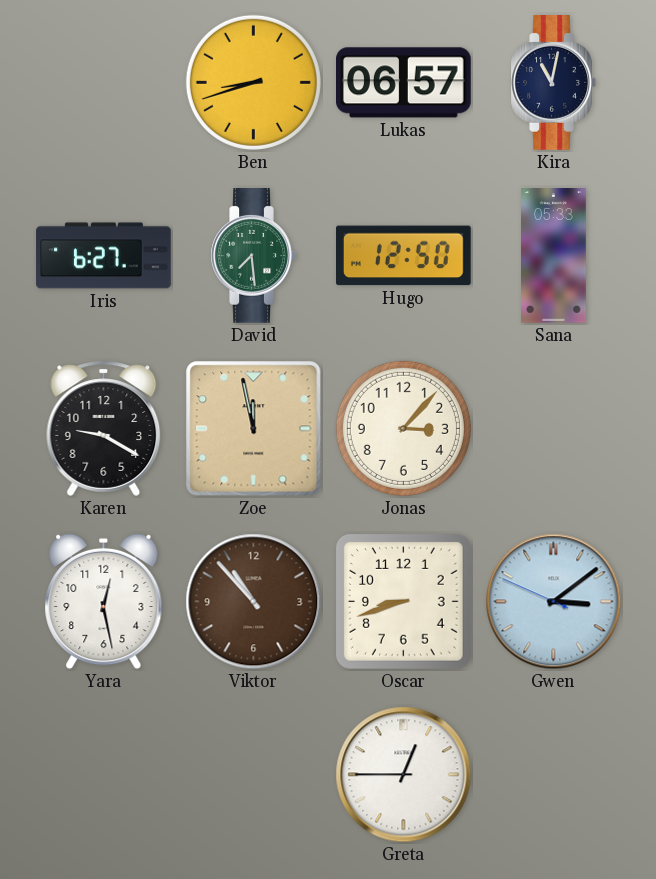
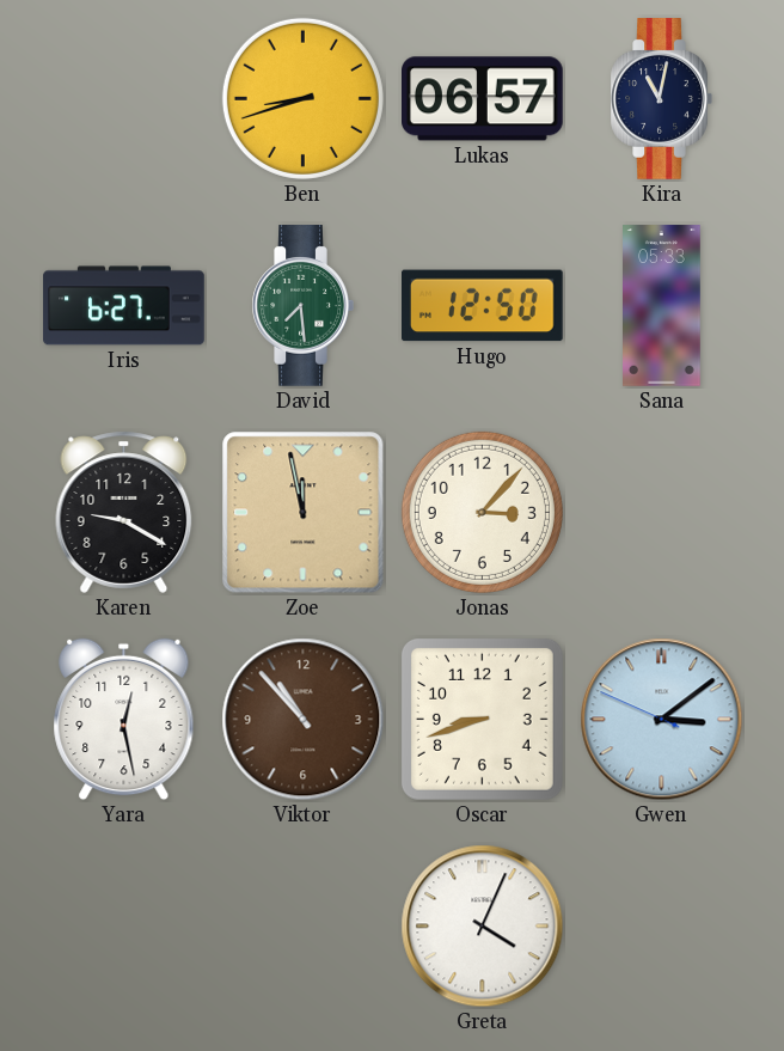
Greta: 12:45 -> 4:04 (483, 927)
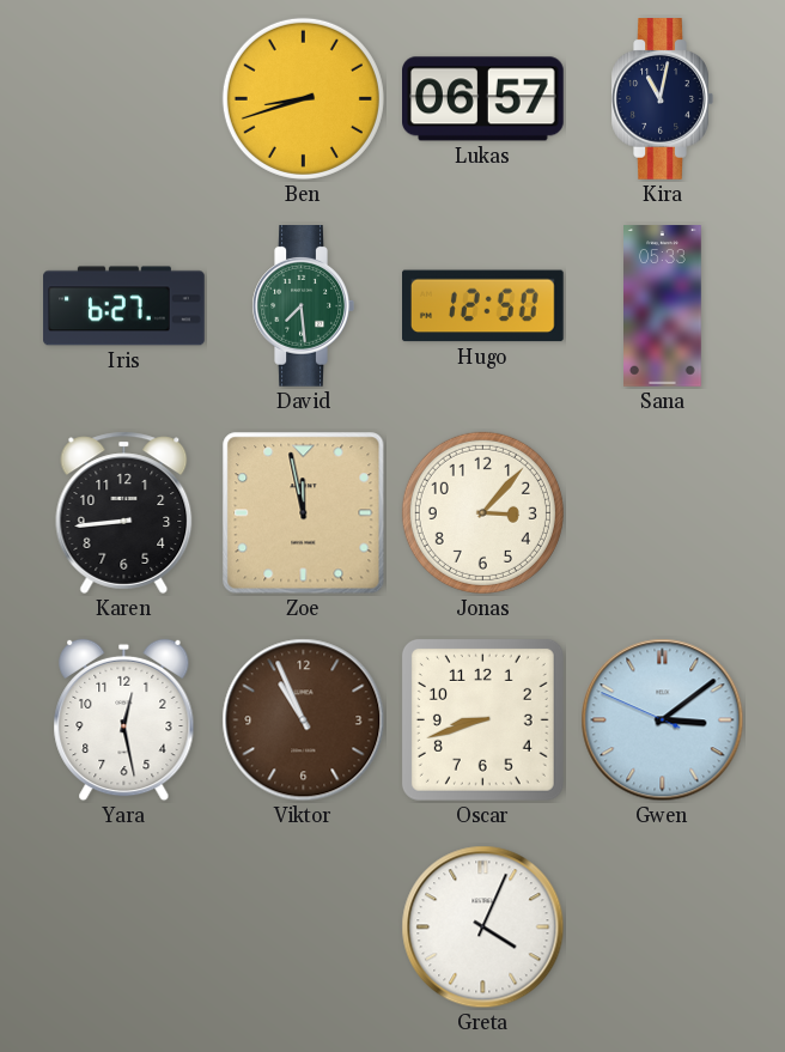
Karen: 9:20 -> 8:44 (124, 512)
Viktor: 10:53 -> 10:56 (304, 720)
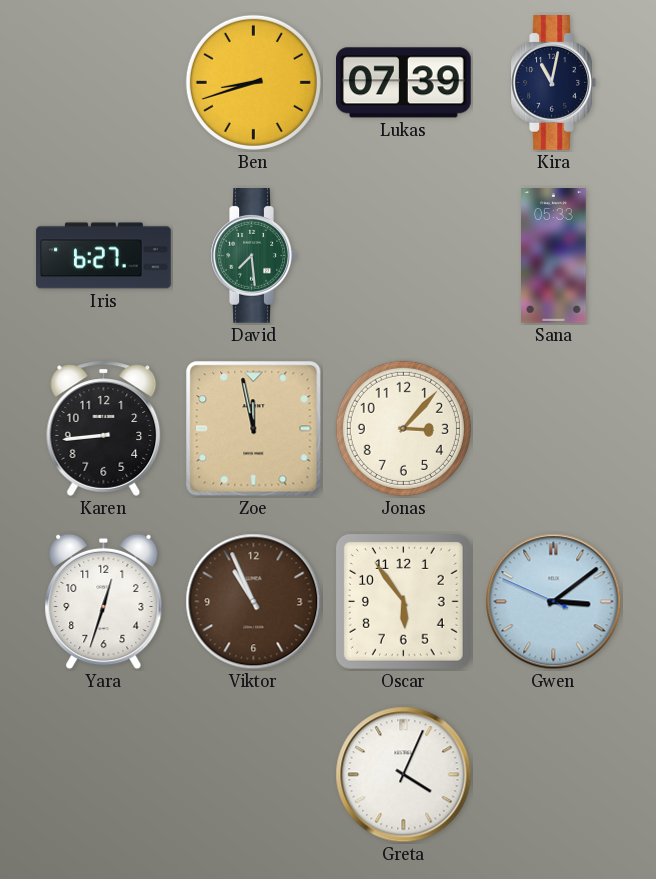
Lukas: 06:57 -> 07:39 (404, 83)
Hugo: 12:50 -> none (483, 306)
Yara: 12:28 -> 12:33 (104, 602)
Oscar: 8:42 -> 5:54 (403, 601)
